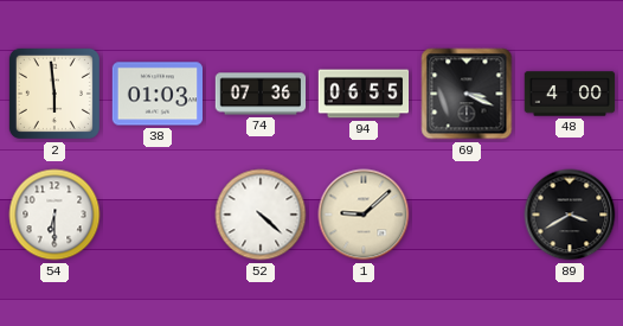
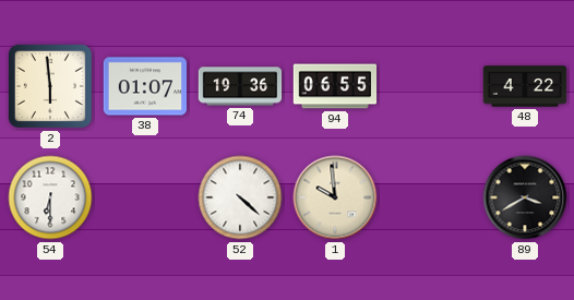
38: 01:03 -> 01:07 (144, 86)
74: 07:36 -> 19:36 (240, 86)
69: 3:19 -> none (467, 94)
48: 4:00 -> 4:22 (525, 86)
1: 9:08 -> 9:59 (335, 197)
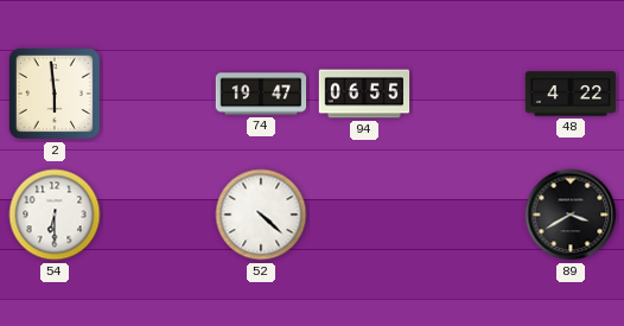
38: 01:07 -> none (144, 86)
74: 19:36 -> 19:47 (261, 94)
1: 9:59 -> none (335, 197)
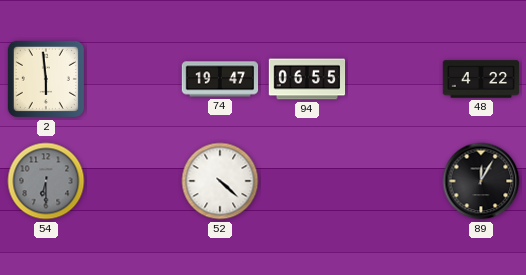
54 dial: white -> grey (46, 181)
89: 3:40 -> 12:05 (481, 181)
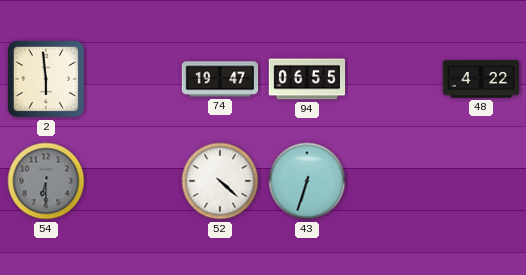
43: none -> 6:33 (307, 181)
89: 12:05 -> none (481, 181)
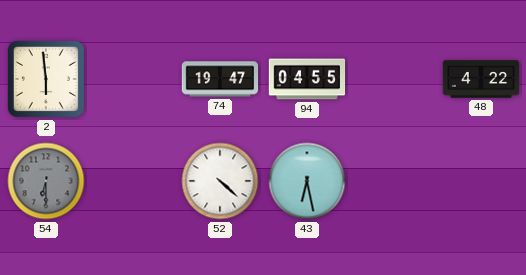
94: 06:55 -> 04:55 (307, 79)
43: 6:33 -> 6:28 (307, 181)
